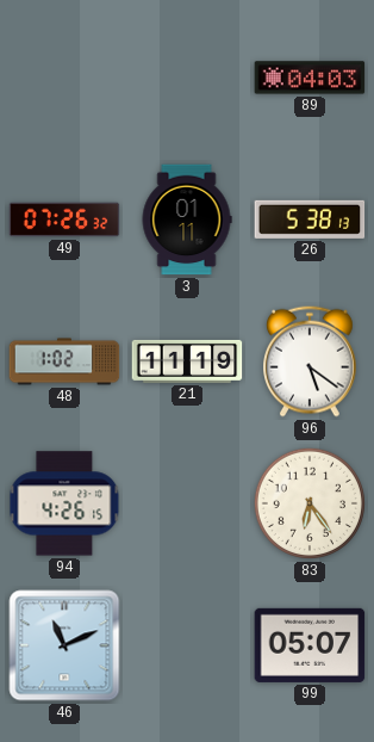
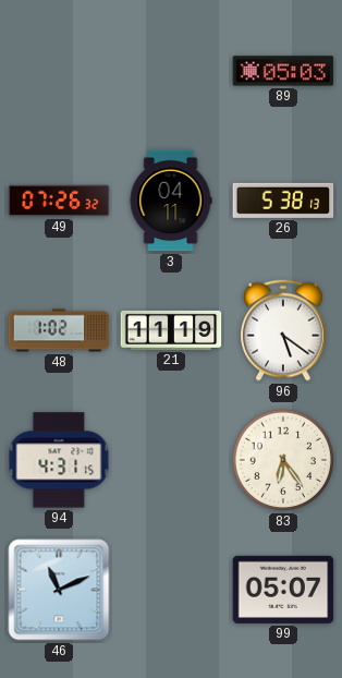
89: 04:03 -> 05:03 (283, 71)
3: 01:11 -> 04:11 (171, 201)
94: 4:26 -> 4:31 (59, 460)
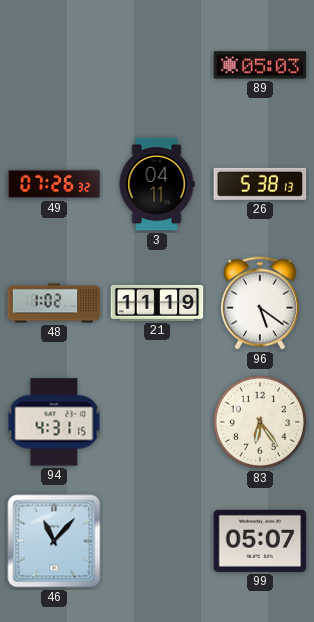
46: 11:11 -> 11:07 (54, 541)
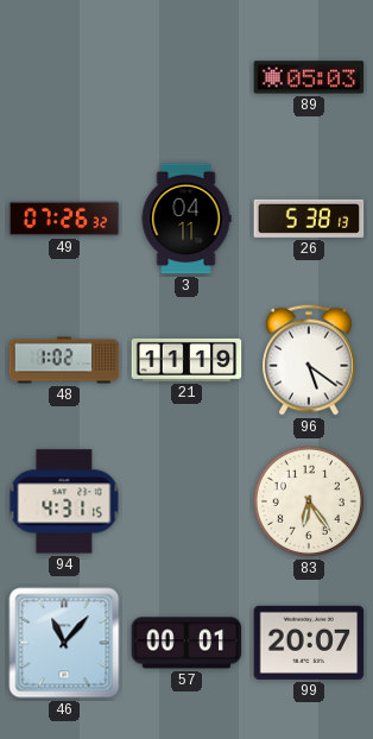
57: none -> 00:01 (186, 643)
99: 05:07 -> 20:07 (309, 643)
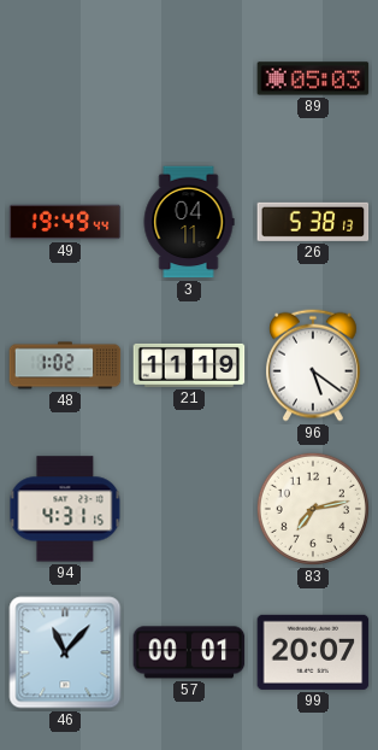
49: 07:26 -> 19:49 (65, 222)
83: 6:24 -> 7:13 (313, 509)
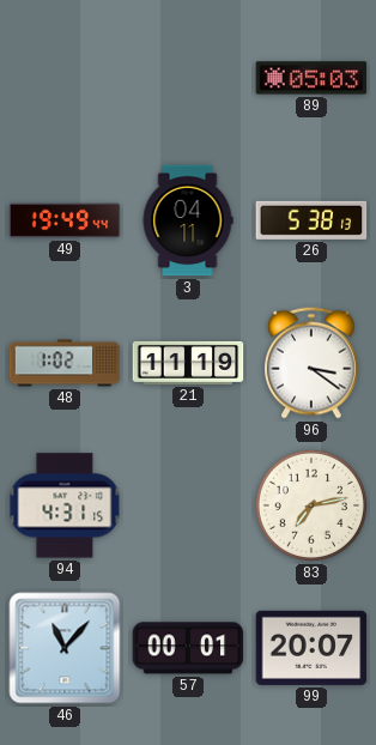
96: 5:21 -> 3:21 (313, 363)
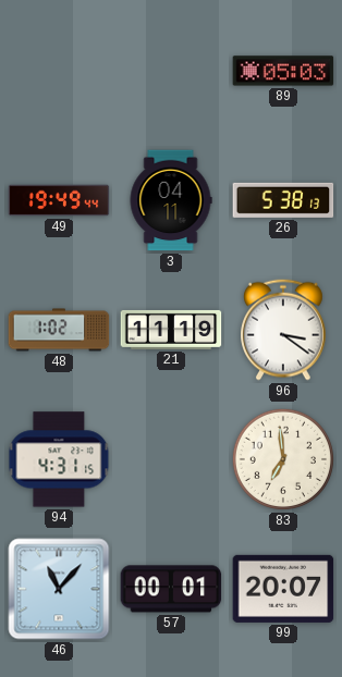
83: 7:13 -> 6:59 (283, 459)
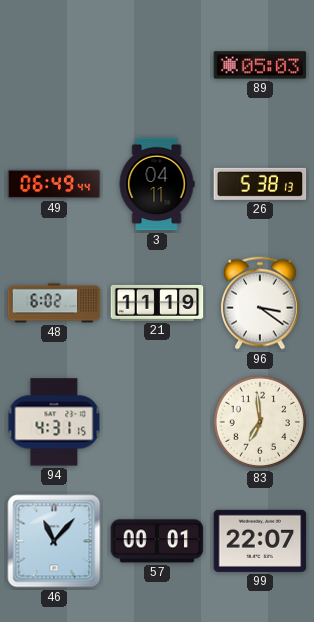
49: 19:49 -> 06:49 (54, 184)
48: 1:02 -> 6:02 (54, 303)
99: 20:07 -> 22:07 (260, 541)
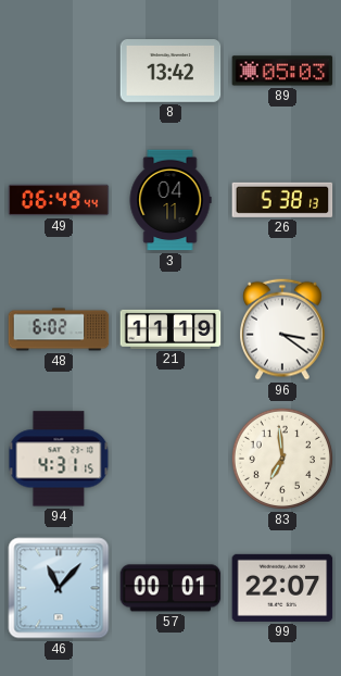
8: none -> 13:42 (171, 72)
